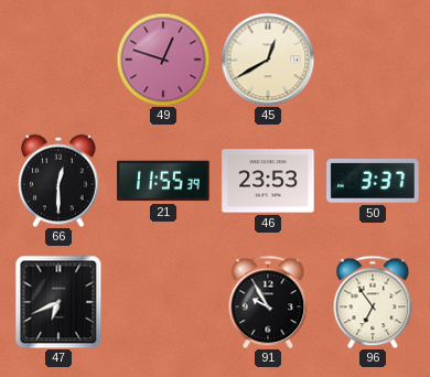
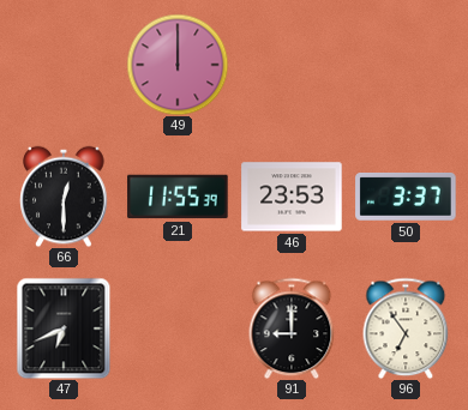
49: 12:48 -> 12:00 (178, 65)
45: 12:40 -> none (268, 60)
91: 9:55 -> 9:00 (292, 328)
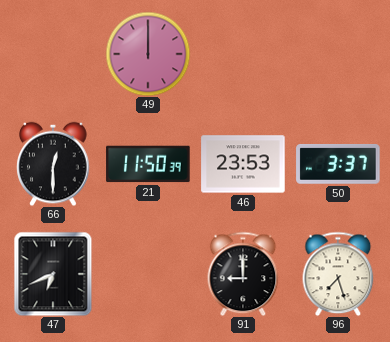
21: 11:55 -> 11:50 (148, 164)
96: 6:54 -> 7:27 (338, 274)
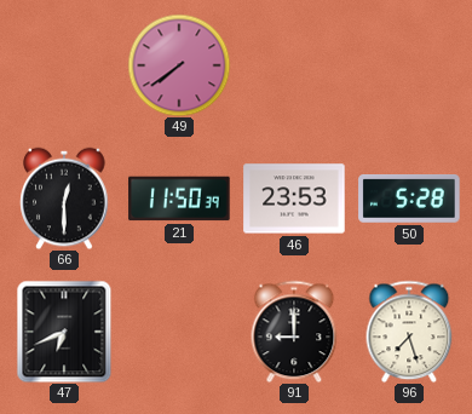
49: 12:00 -> 7:39 (179, 65)
50: 3:37 -> 5:28 (409, 200)
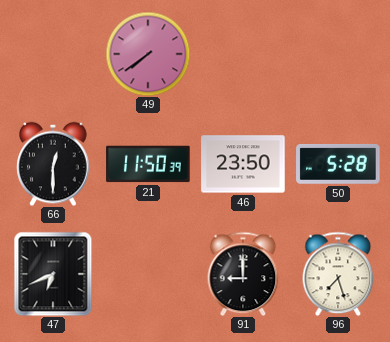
46: 23:53 -> 23:50 (243, 164)
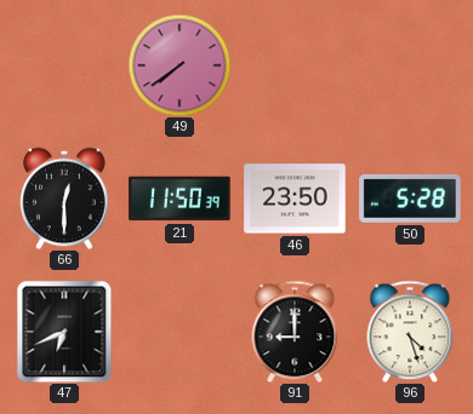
96: 7:27 -> 4:27 (410, 332)
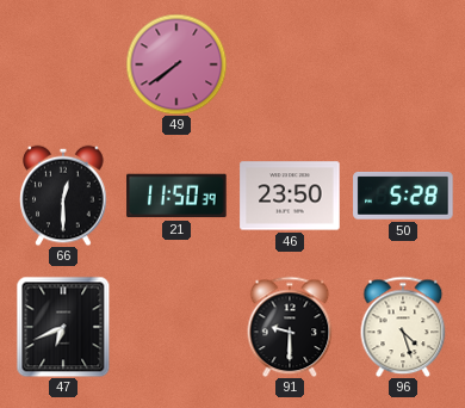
91: 9:00 -> 9:30 (290, 327)
